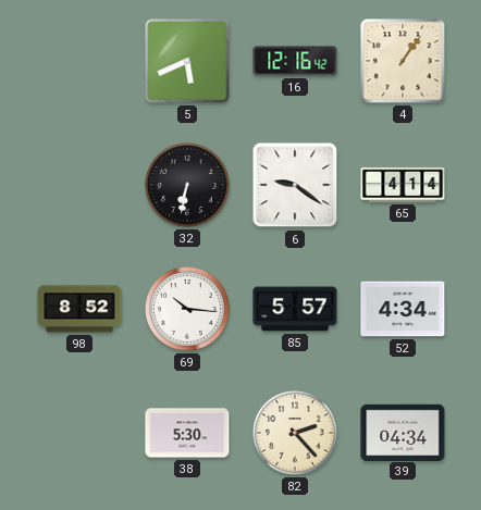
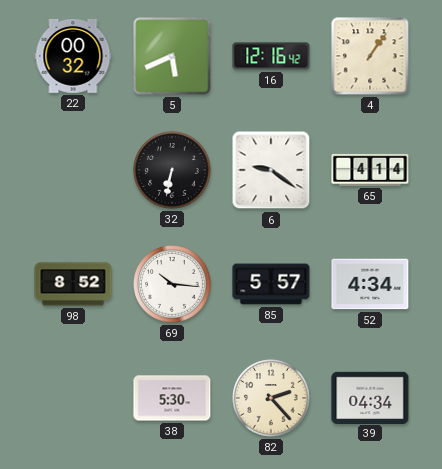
22: none -> 00:32 (73, 56)
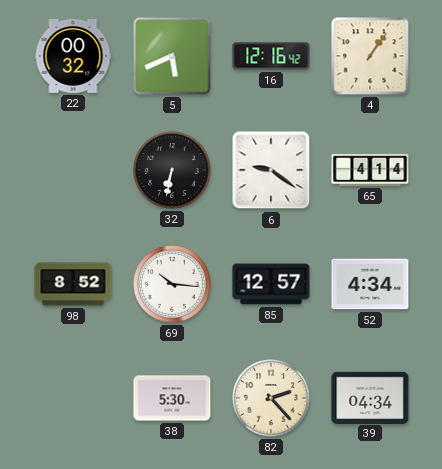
85: 5:57 -> 12:57 (271, 284)
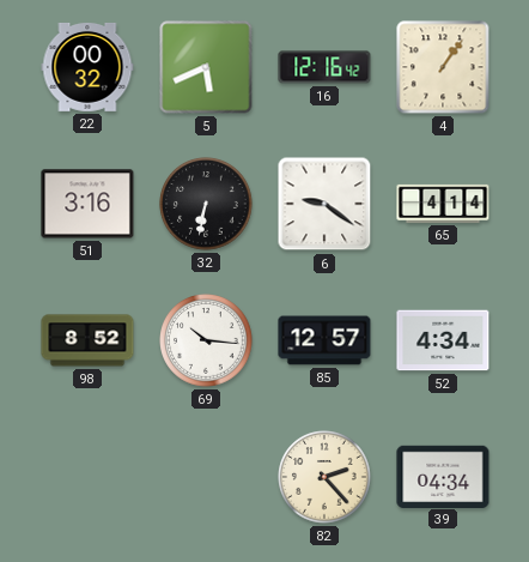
51: none -> 3:16 (87, 204)
38: 5:30 -> none (172, 398)
